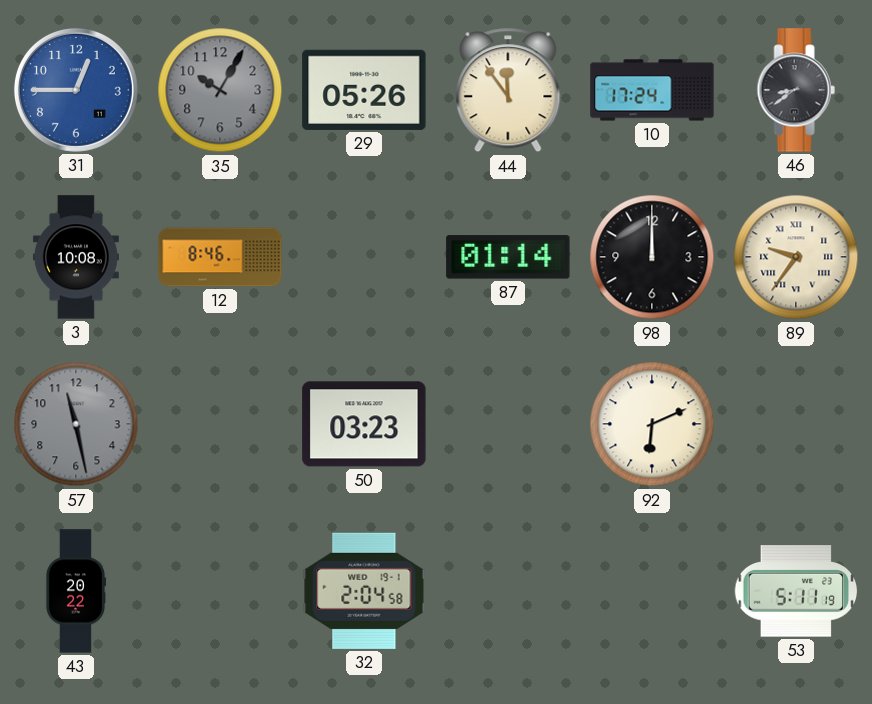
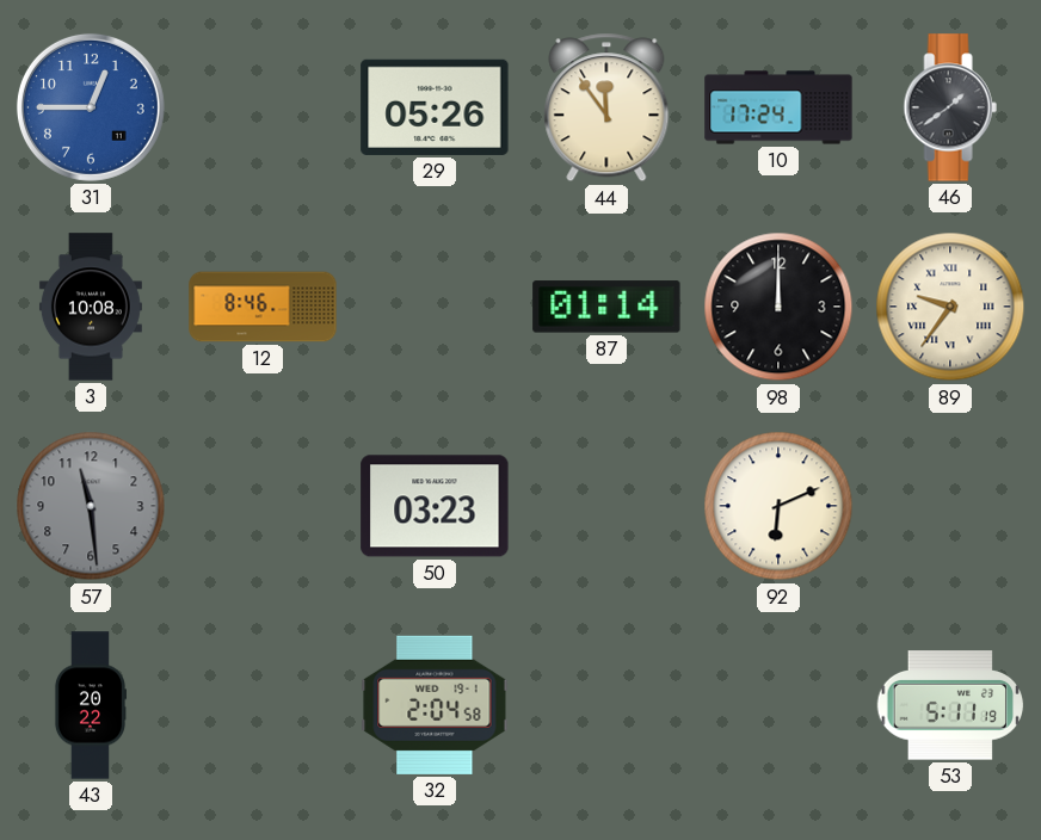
35: 10:05 -> none (220, 90)
46: 8:39 -> 1:39 (950, 107)
57: 11:28 -> 11:29 (91, 506)
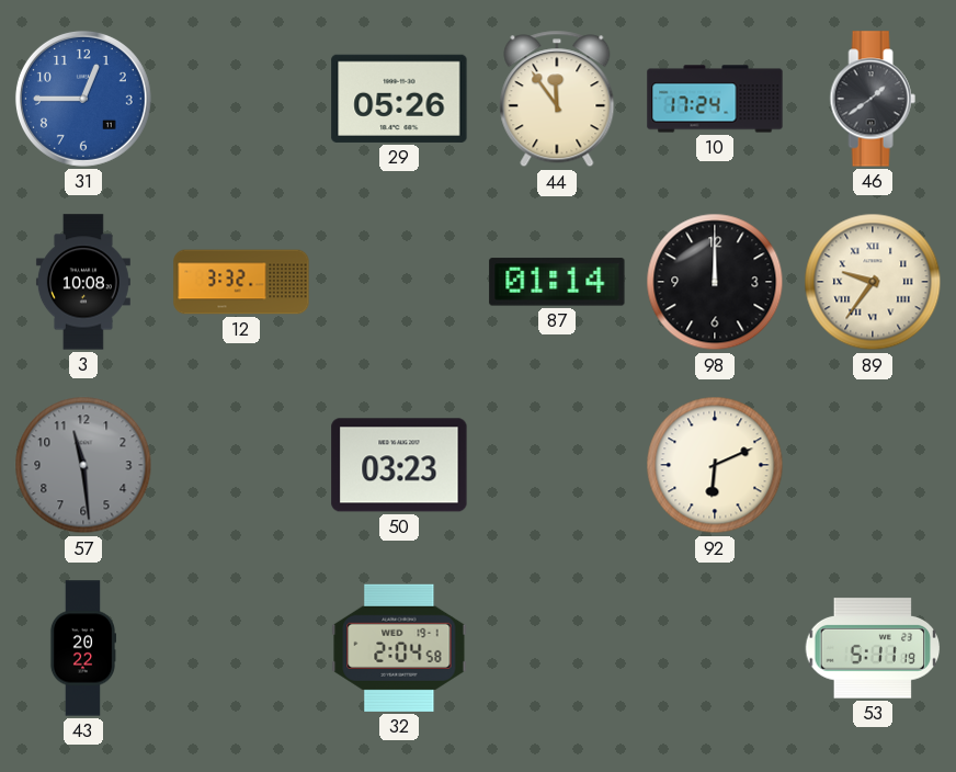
12: 8:46 -> 3:32 (241, 282)
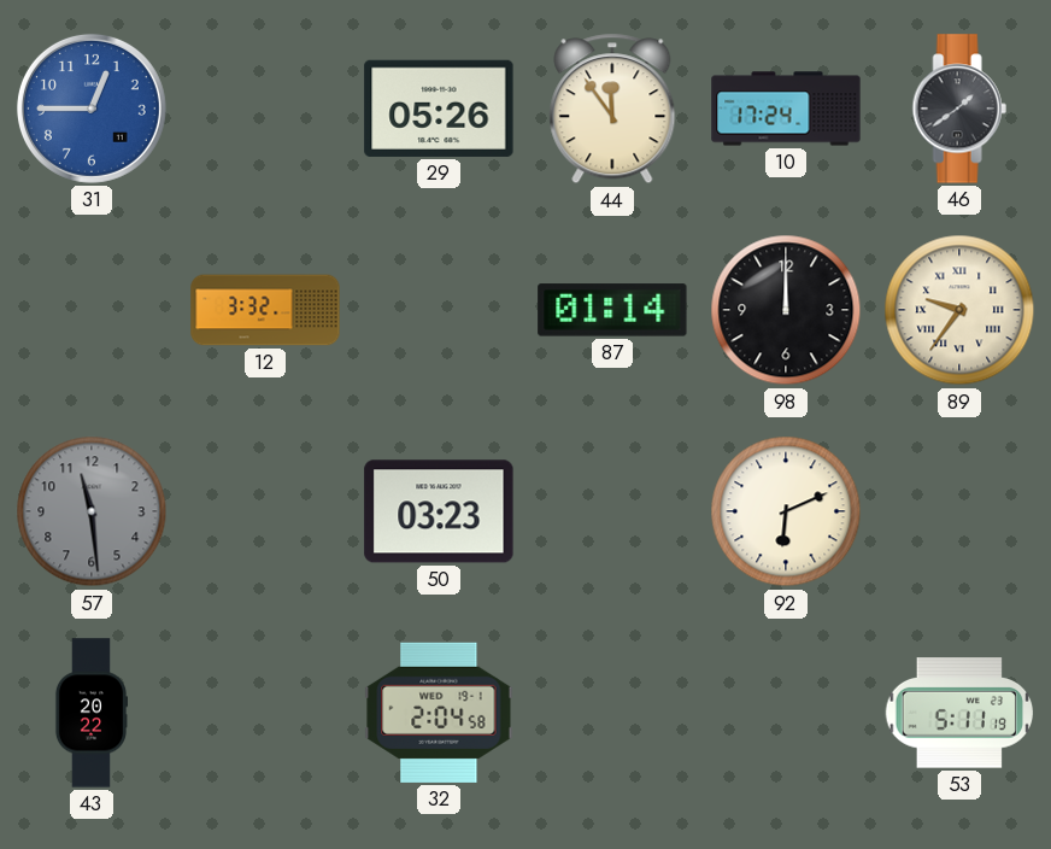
3: 10:08 -> none (83, 282)
